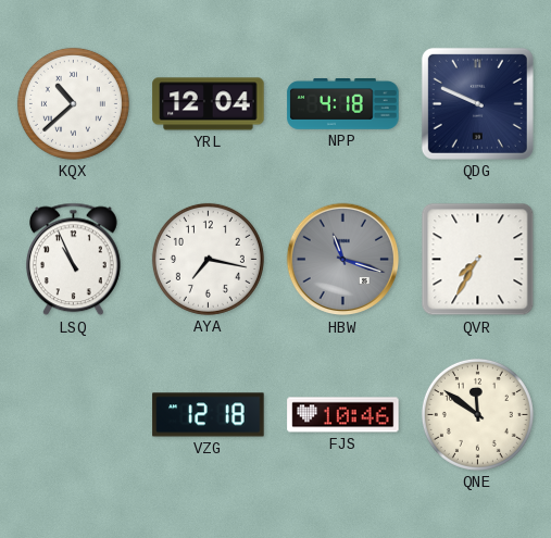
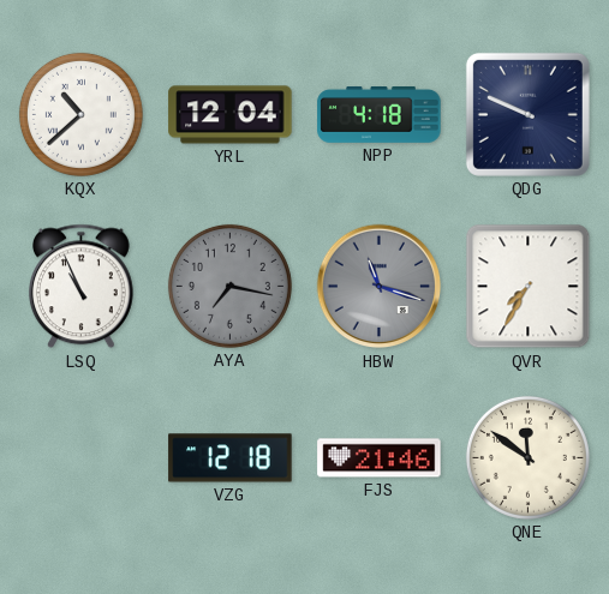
AYA dial: white -> grey (229, 286)
FJS: 10:46 -> 21:46 (380, 458)
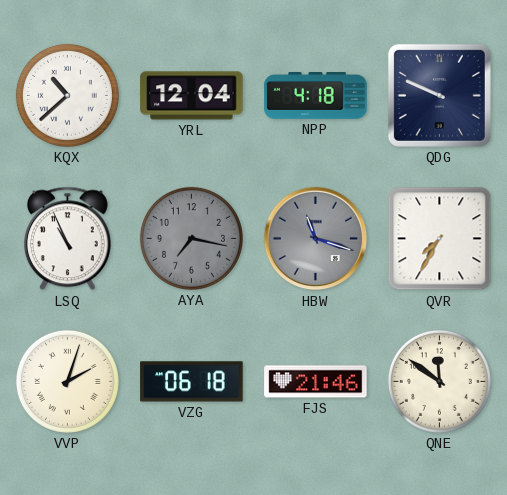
VVP: none -> 2:03 (67, 381)
VZG: 12:18 -> 06:18 (192, 382)
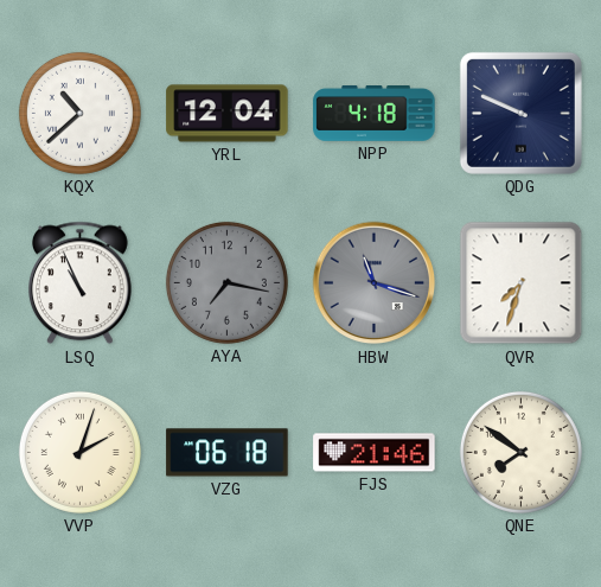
QVR: 7:35 -> 7:33 (522, 283)
QNE: 11:51 -> 7:51 (520, 452)
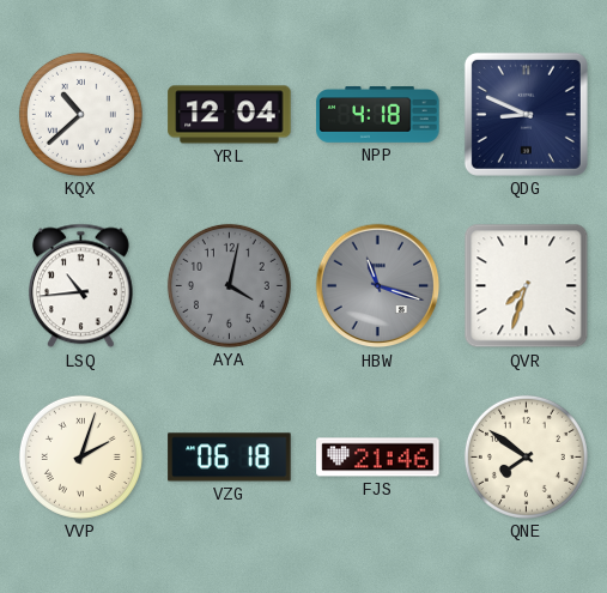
QDG: 9:49 -> 8:49 (526, 114)
LSQ: 10:56 -> 10:44 (81, 286)
AYA: 7:17 -> 4:02 (229, 285)
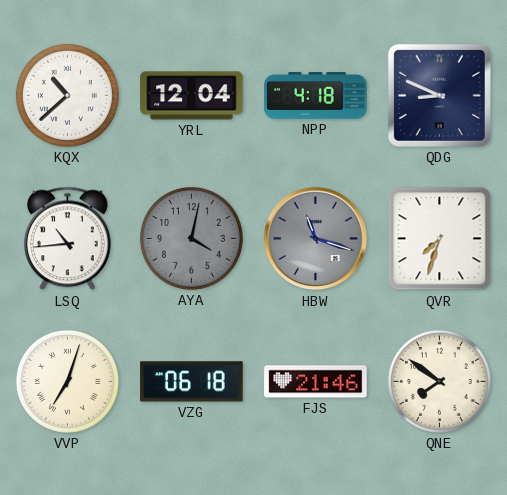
VVP: 2:03 -> 7:03 (67, 381)
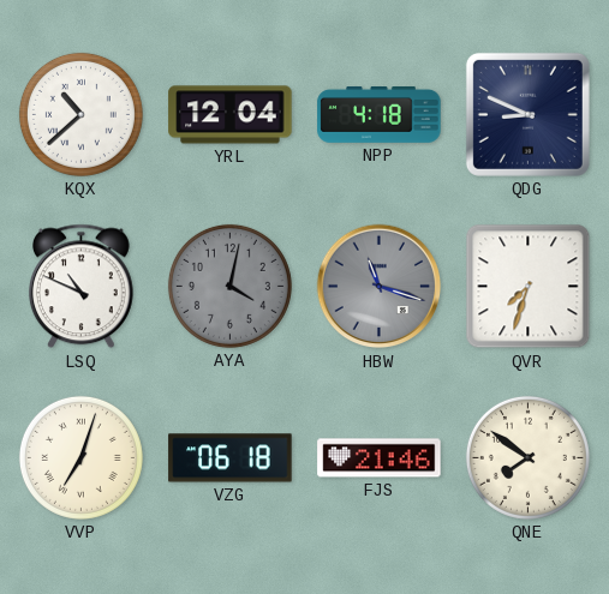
LSQ: 10:44 -> 10:49 (82, 287)
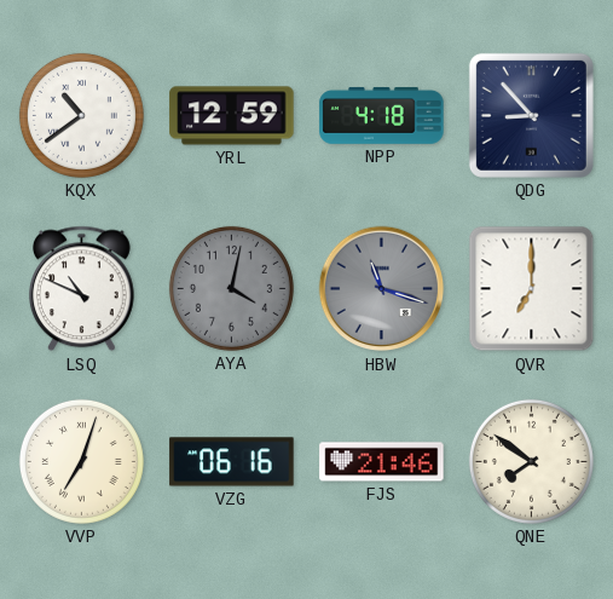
KQX: 10:38 -> 10:39 (81, 115)
YRL: 12:04 -> 12:59 (232, 116)
QDG: 8:49 -> 8:53 (531, 115)
QVR: 7:33 -> 7:00 (532, 289)
VZG: 06:18 -> 06:16 (232, 462)
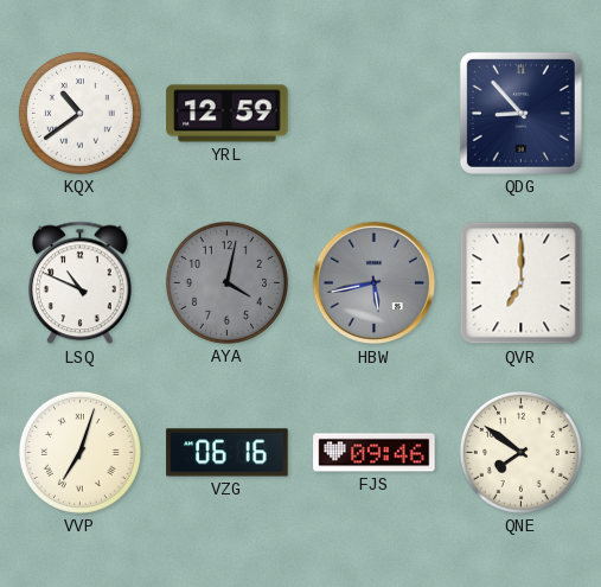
NPP: 4:18 -> none (382, 116)
HBW: 11:18 -> 5:43 (375, 283)
FJS: 21:46 -> 09:46 (375, 453)
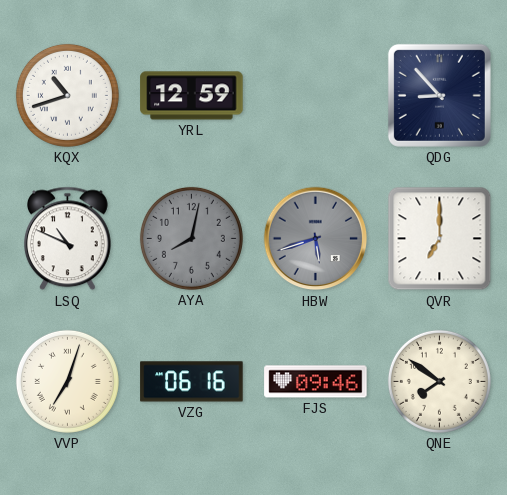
KQX: 10:39 -> 10:42 (67, 95)
AYA: 4:02 -> 8:02 (191, 238)
HBW: 5:43 -> 5:42 (316, 239)
